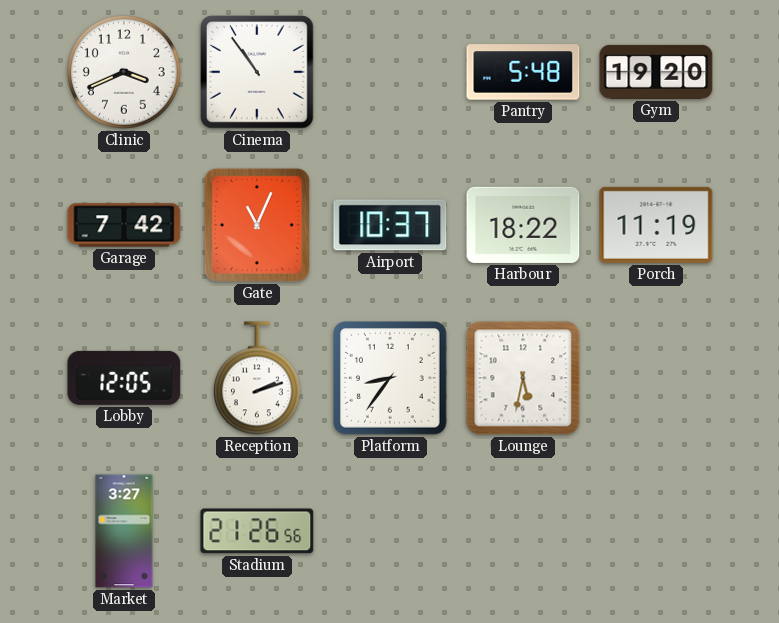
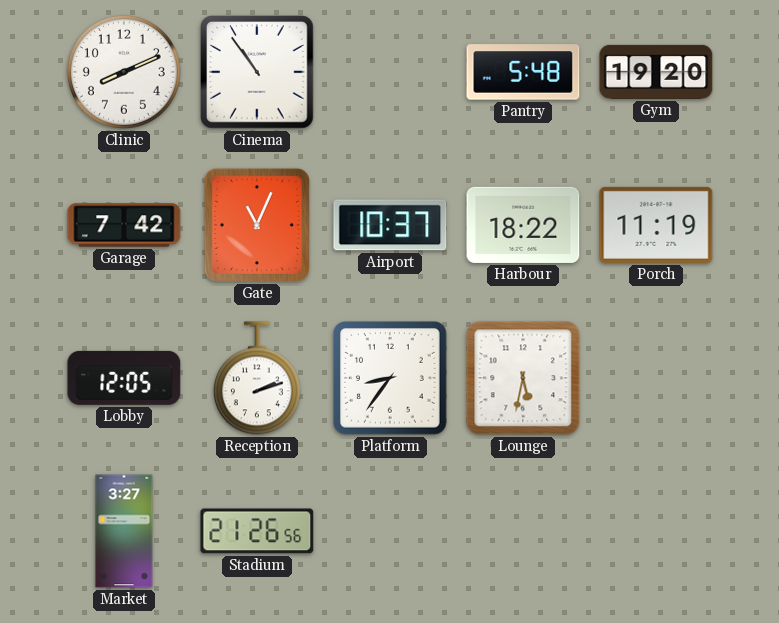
Clinic: 3:41 -> 8:11 (124, 72)
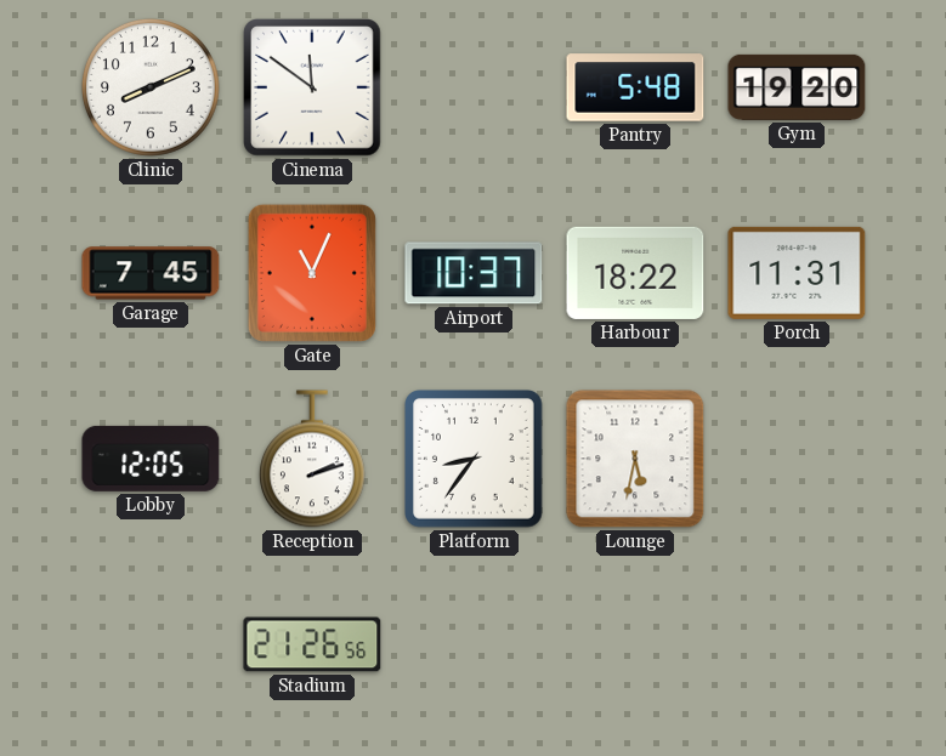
Cinema: 10:54 -> 11:51 (313, 89)
Garage: 7:42 -> 7:45 (151, 273)
Porch: 11:19 -> 11:31 (797, 273)
Market: 3:27 -> none (124, 531)
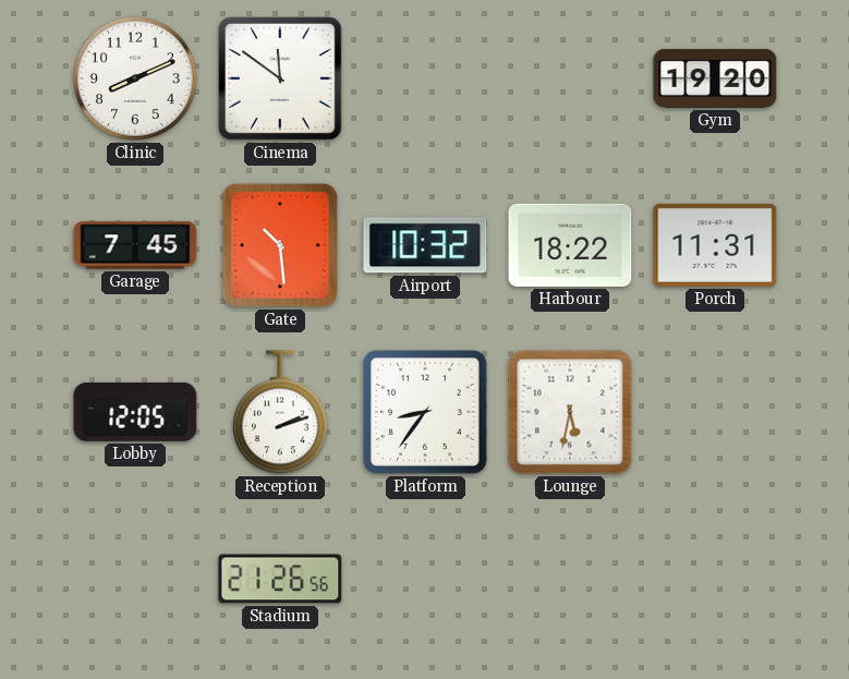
Pantry: 5:48 -> none (635, 87)
Gate: 11:04 -> 10:29 (280, 245)
Airport: 10:37 -> 10:32 (425, 245)
